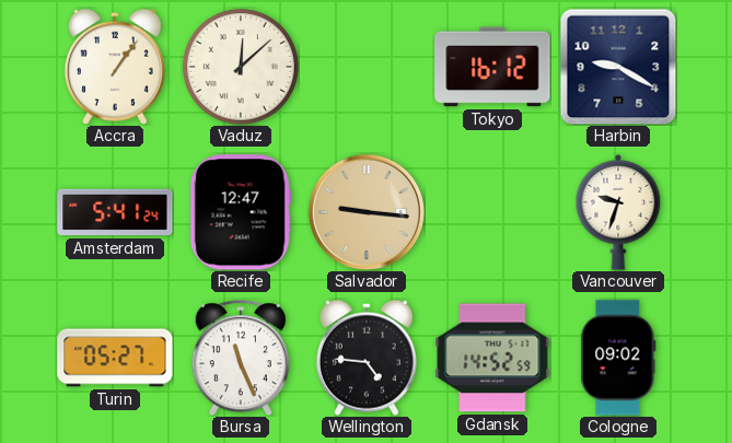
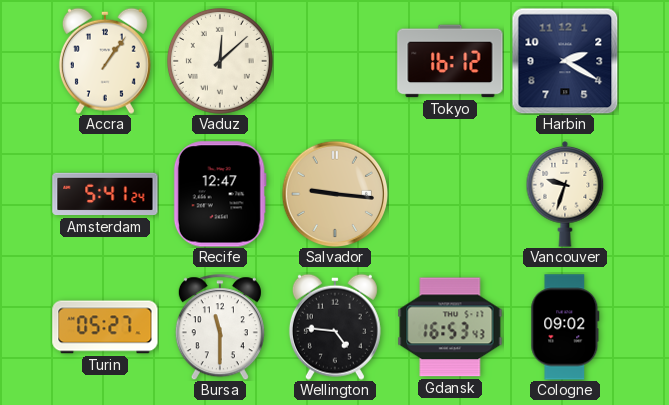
Harbin: 9:20 -> 2:20 (565, 61)
Bursa: 11:26 -> 11:30 (220, 327)
Gdansk: 14:52 -> 16:53 (450, 327)
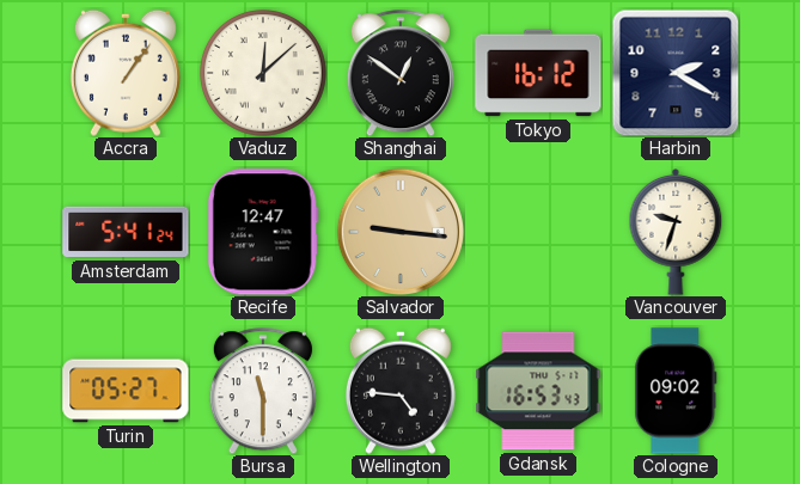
Shanghai: none -> 12:51 (401, 73)
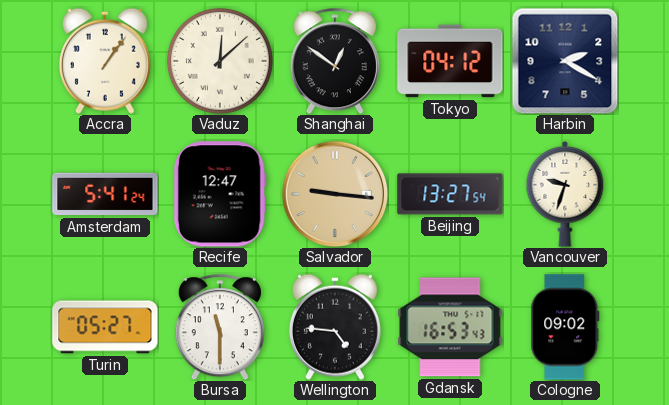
Tokyo: 16:12 -> 04:12 (450, 61)
Beijing: none -> 13:27 (450, 194)
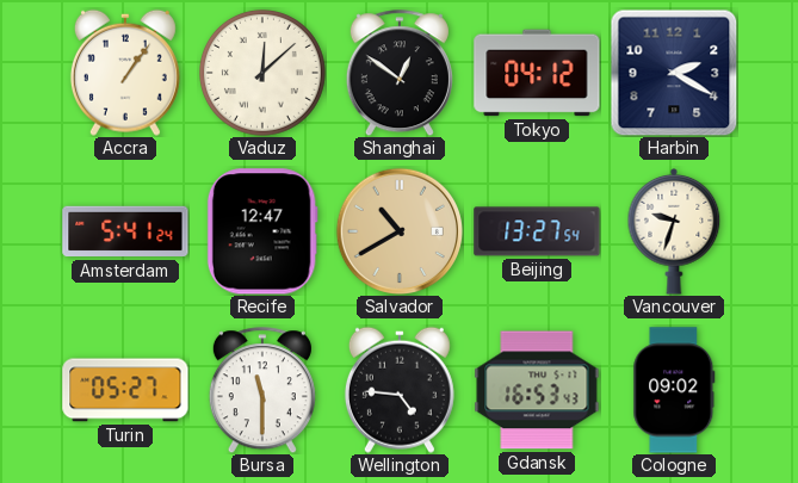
Salvador: 9:16 -> 10:40 (398, 230)
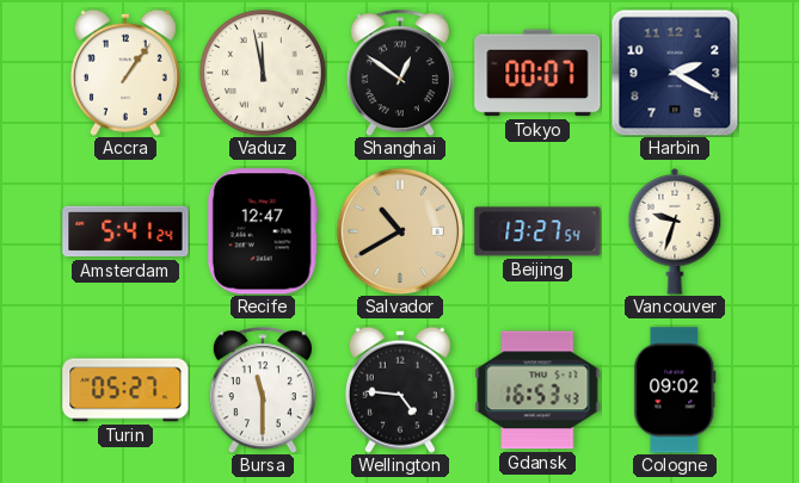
Vaduz: 12:08 -> 11:58 (263, 73)
Tokyo: 04:12 -> 00:07 (537, 73)
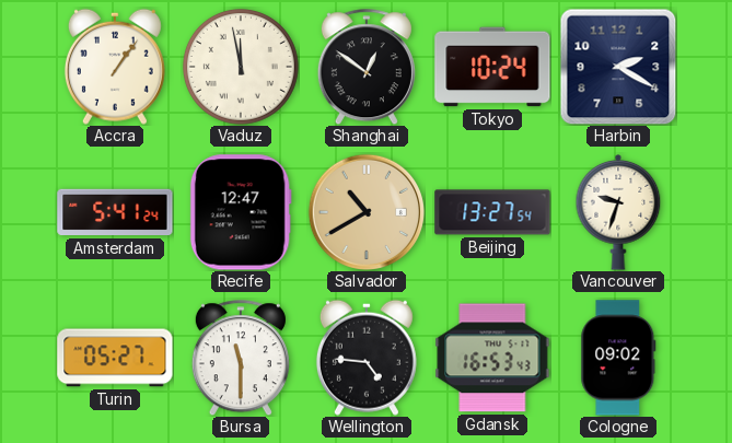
Tokyo: 00:07 -> 10:24 (492, 67)
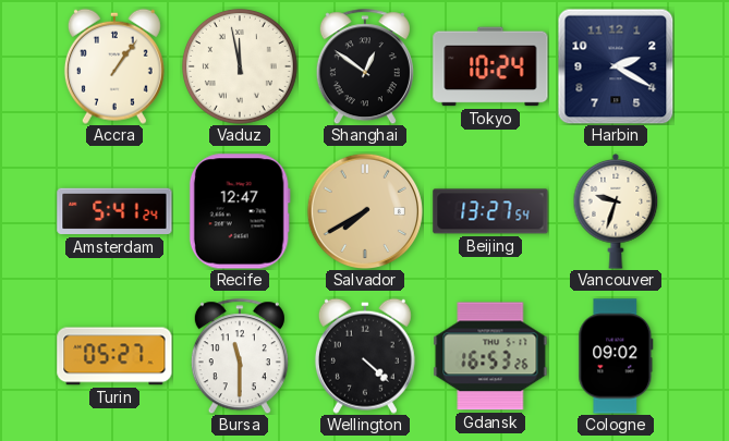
Salvador: 10:40 -> 7:40 (364, 210)
Wellington: 4:46 -> 4:22 (365, 356)
Gdansk: 16:53:43 -> 16:53:26 (490, 356)
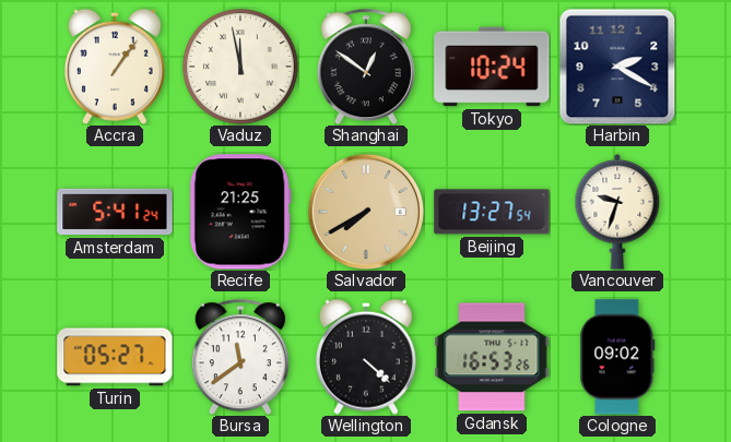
Recife: 12:47 -> 21:25 (240, 212)
Bursa: 11:30 -> 11:39 (240, 357)
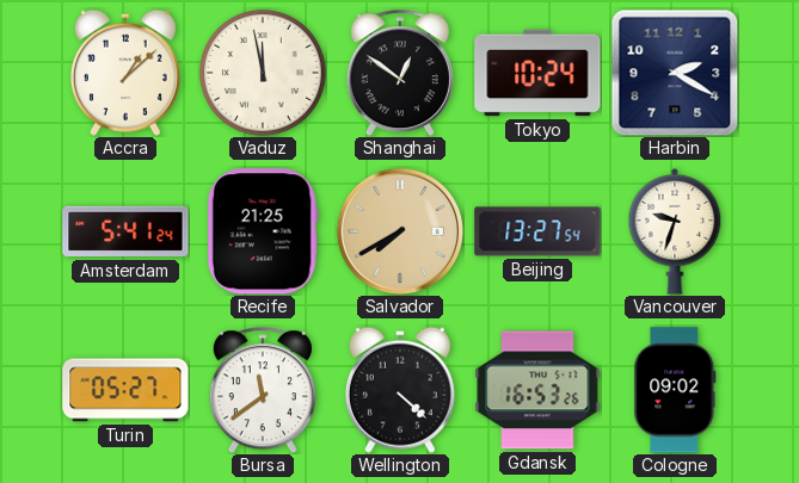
Accra: 1:06 -> 1:08 (125, 73)
